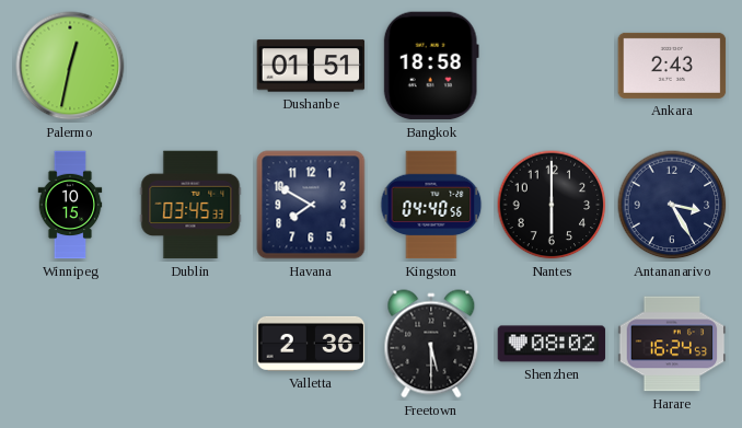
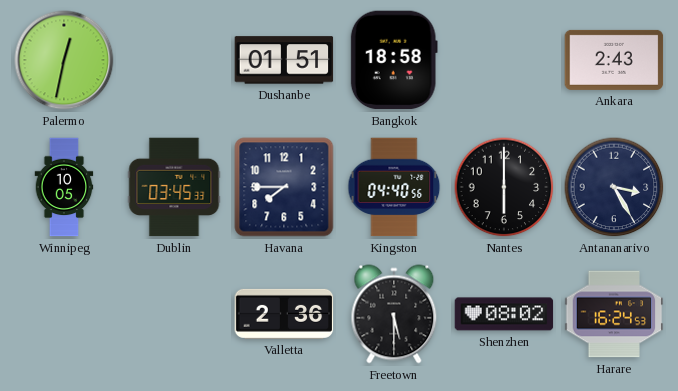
Winnipeg: 10:15 -> 10:05 (64, 187)
Havana: 7:50 -> 7:45 (284, 187)
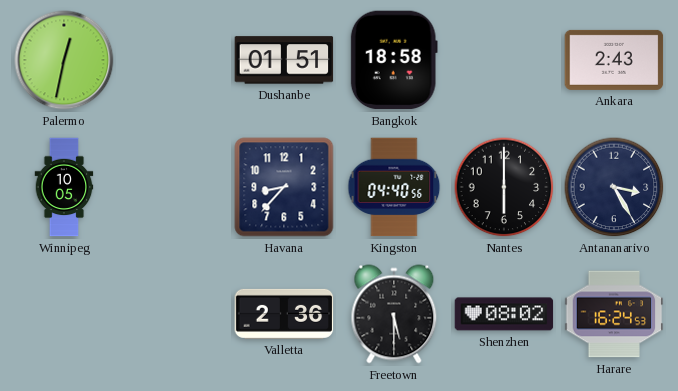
Dublin: 03:45 -> none (174, 187)
Havana: 7:45 -> 8:37 (284, 187)
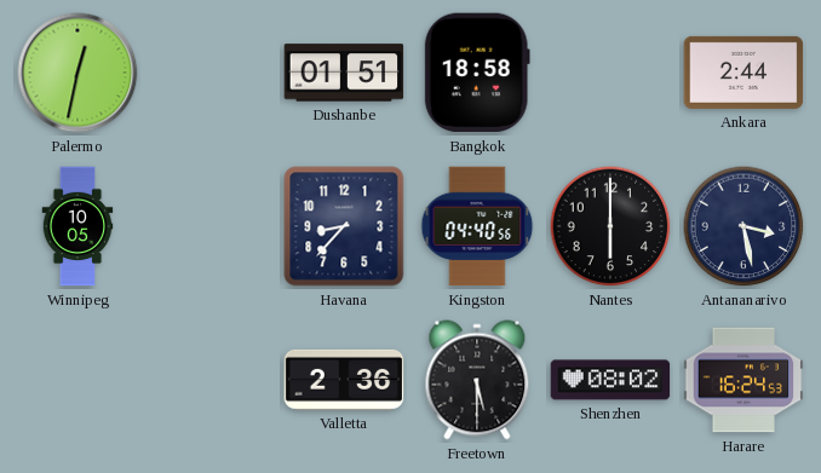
Ankara: 2:43 -> 2:44 (744, 73)
Antananarivo: 3:25 -> 3:28 (744, 226)
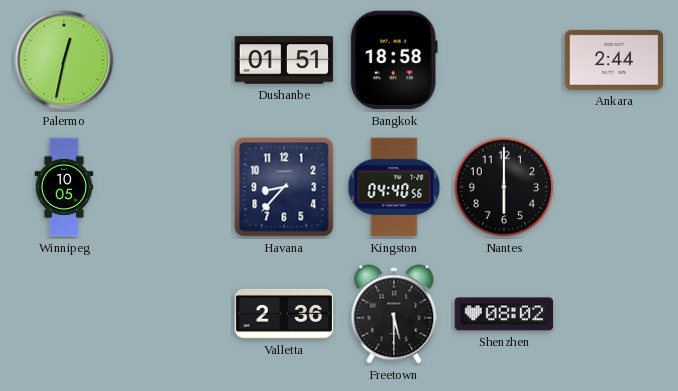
Antananarivo: 3:28 -> none (744, 226)
Harare: 16:24 -> none (744, 380)
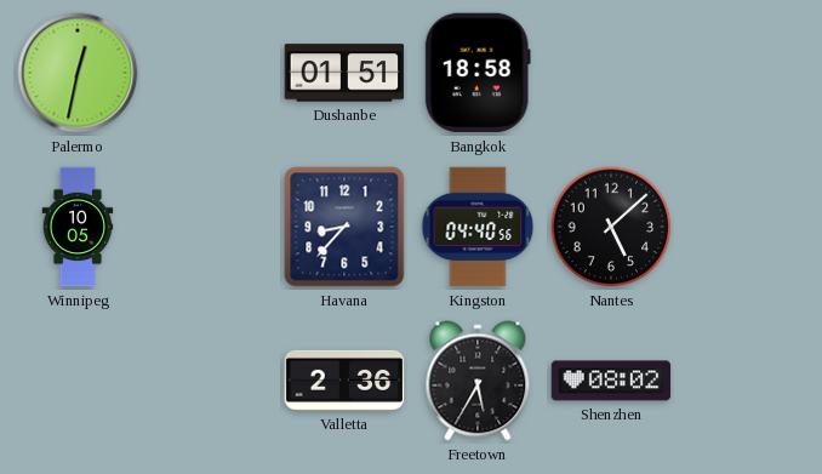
Ankara: 2:44 -> none (614, 60)
Nantes: 6:00 -> 5:08 (611, 227)
Freetown: 5:30 -> 5:35 (478, 381)
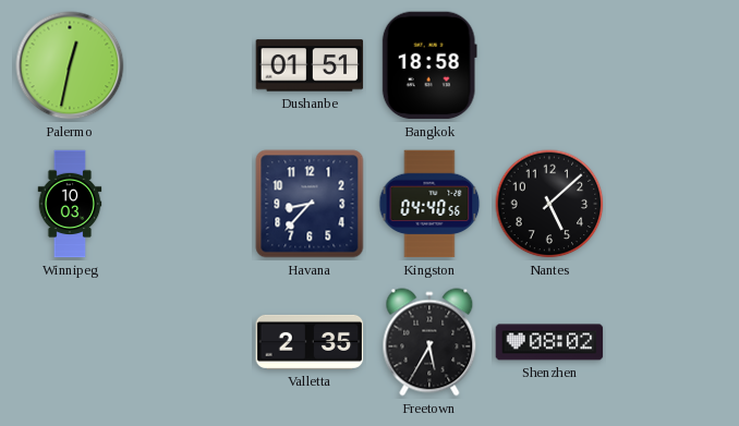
Winnipeg: 10:05 -> 10:03 (70, 204)
Valletta: 2:36 -> 2:35 (310, 342)
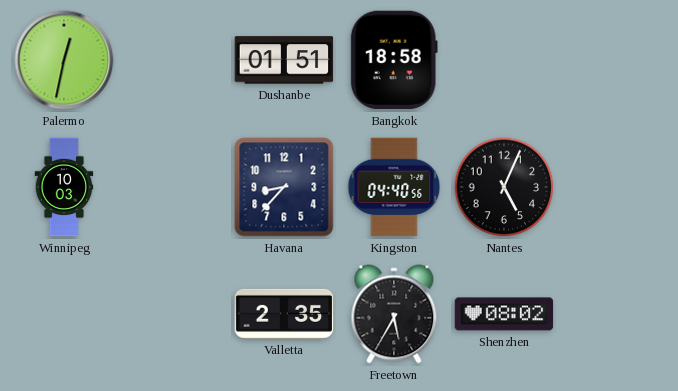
Nantes: 5:08 -> 5:04 (504, 187)
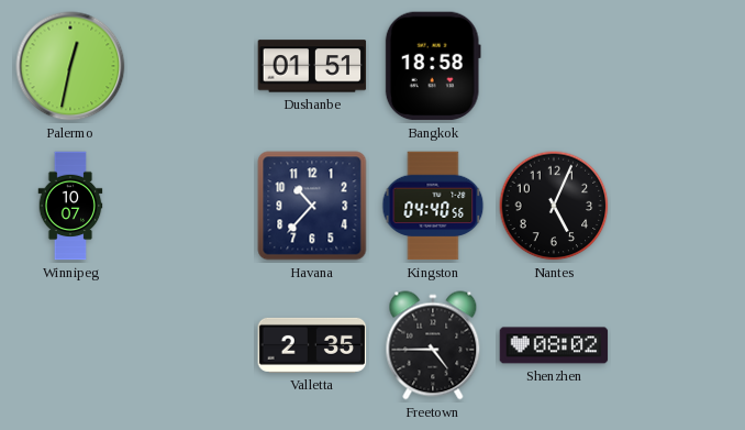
Winnipeg: 10:03 -> 10:07 (70, 206)
Havana: 8:37 -> 10:37 (312, 206)
Freetown: 5:35 -> 4:45 (433, 345)
